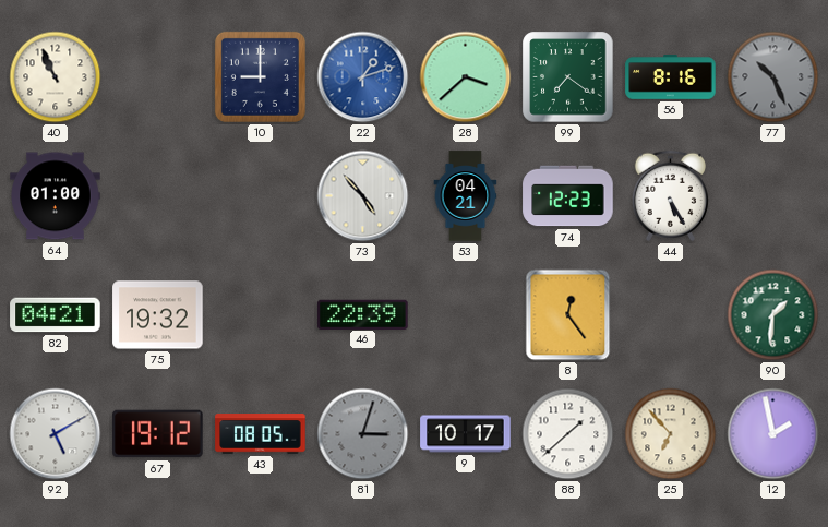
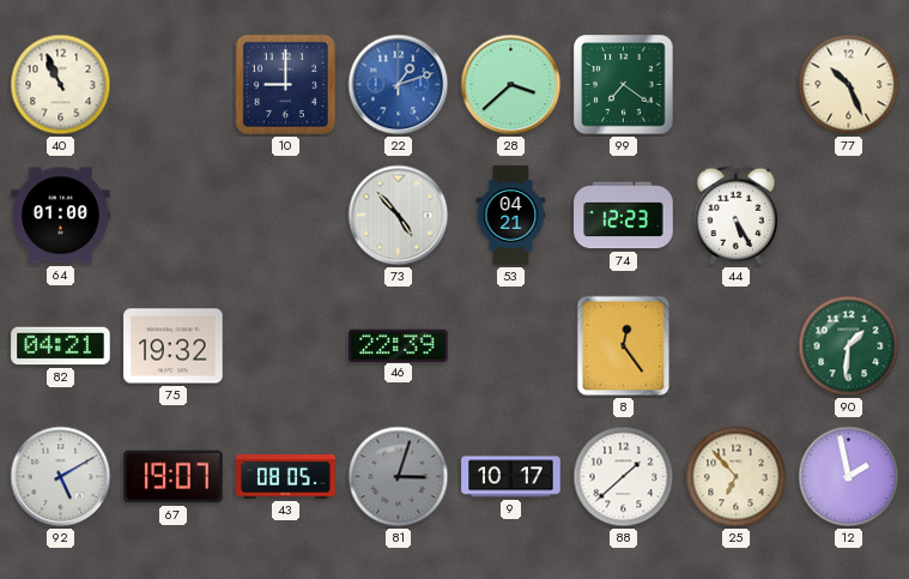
56: 8:16 -> none (671, 77)
77 dial: grey -> cream (849, 85)
67: 19:12 -> 19:07 (174, 477)
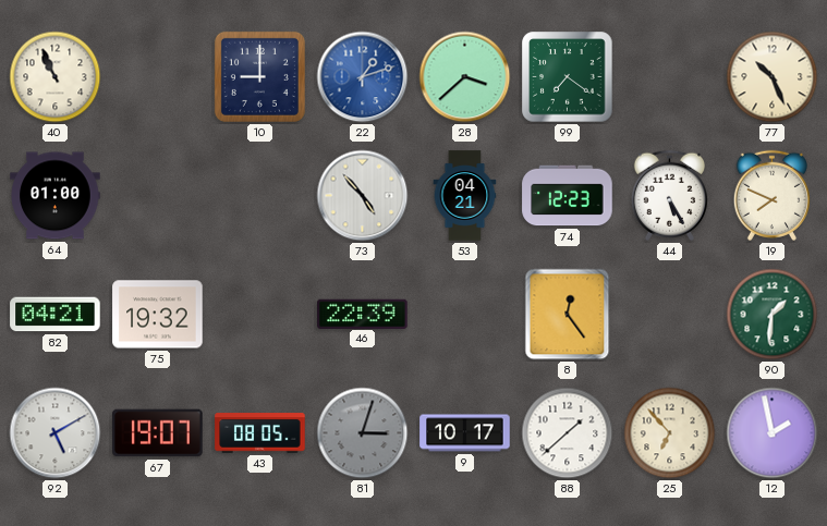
19: none -> 7:49 (771, 195)
